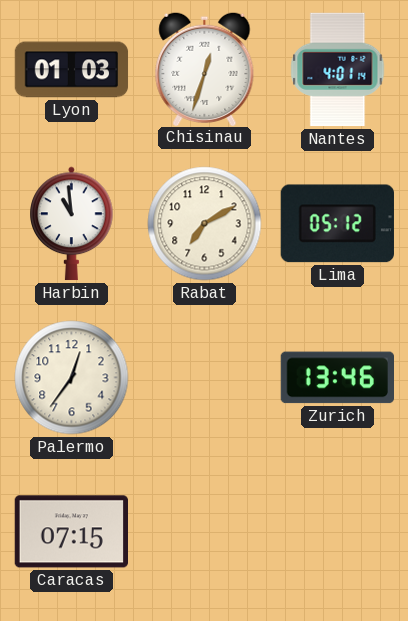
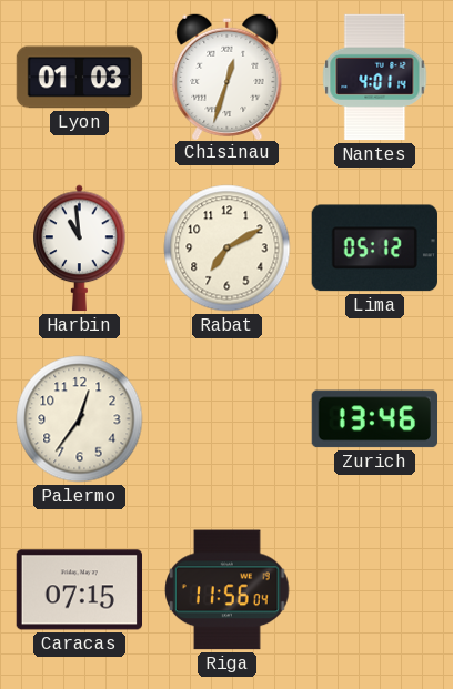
Riga: none -> 11:56 (228, 590)
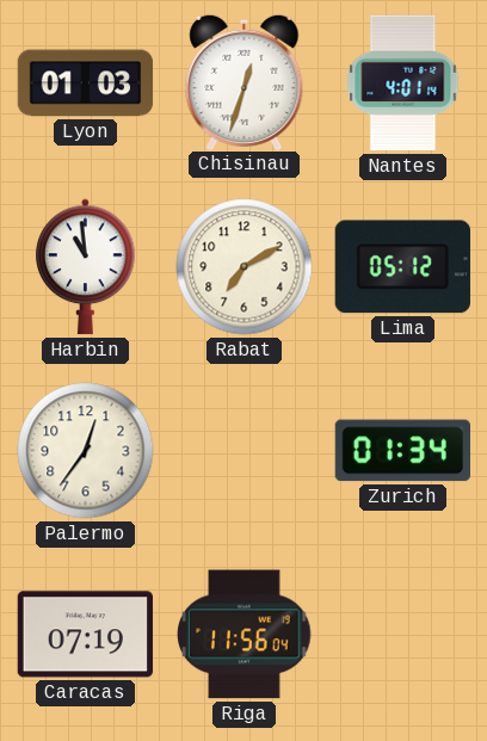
Zurich: 13:46 -> 01:34 (402, 451)
Caracas: 07:15 -> 07:19 (85, 635)
